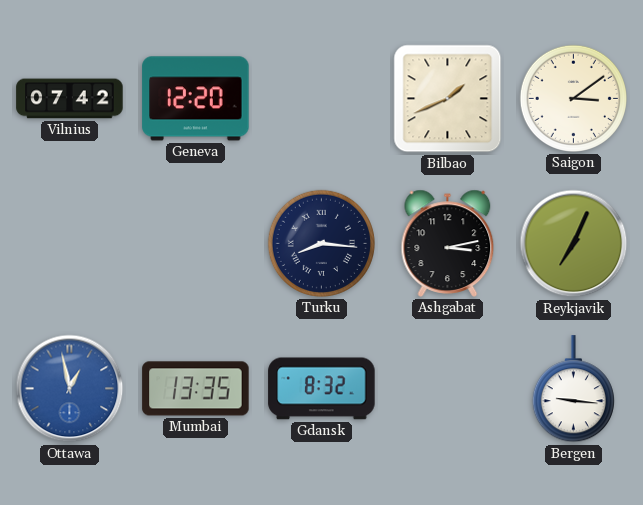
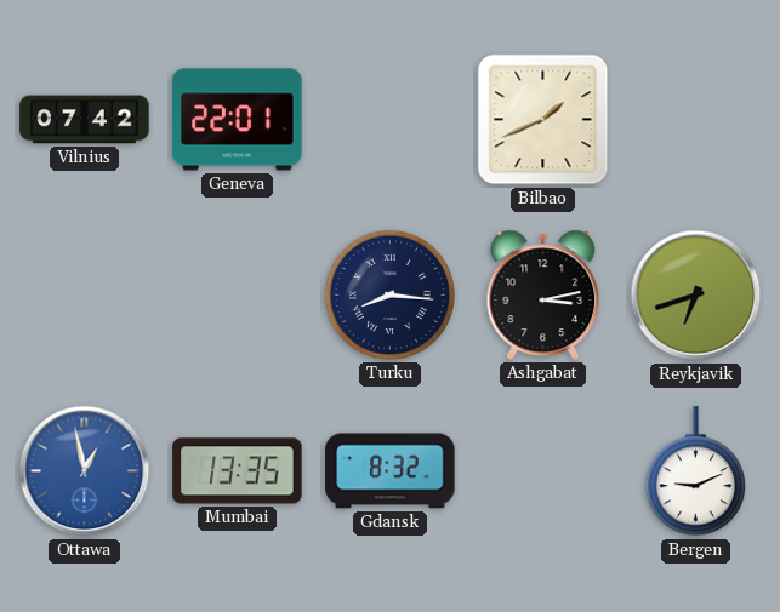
Geneva: 12:20 -> 22:01 (238, 120)
Saigon: 3:09 -> none (573, 98)
Reykjavik: 7:04 -> 6:42 (696, 296)
Bergen: 9:16 -> 9:11 (695, 471)
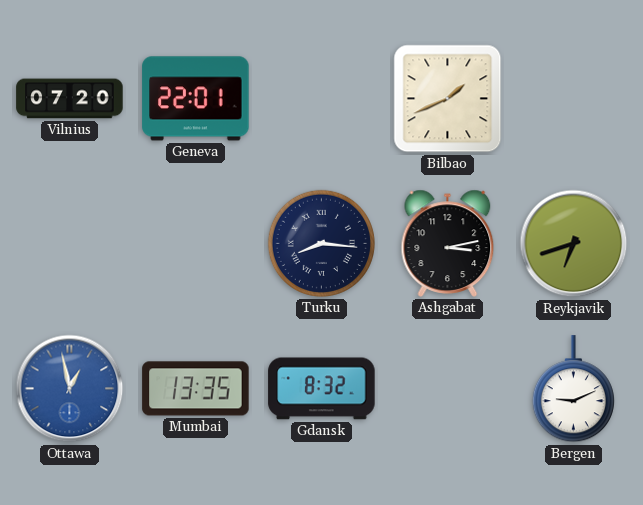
Vilnius: 07:42 -> 07:20 (70, 99)
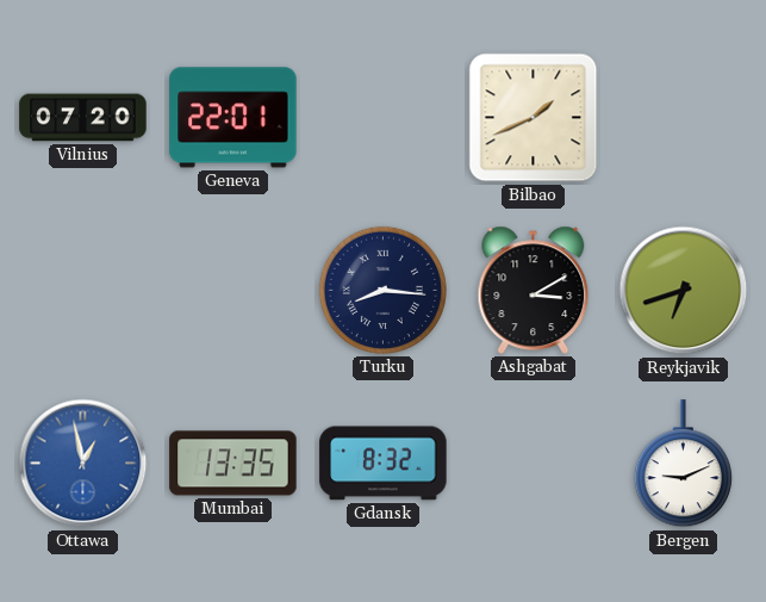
Ashgabat: 3:13 -> 3:10 (534, 290)
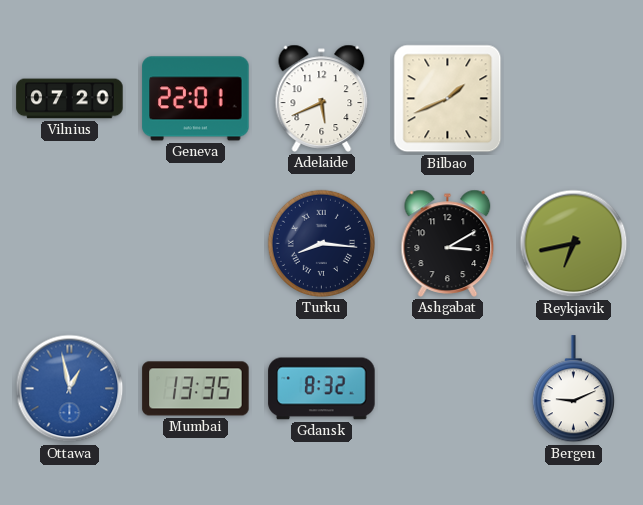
Adelaide: none -> 5:41 (322, 98)
Reykjavik: 6:42 -> 6:43 (574, 244)
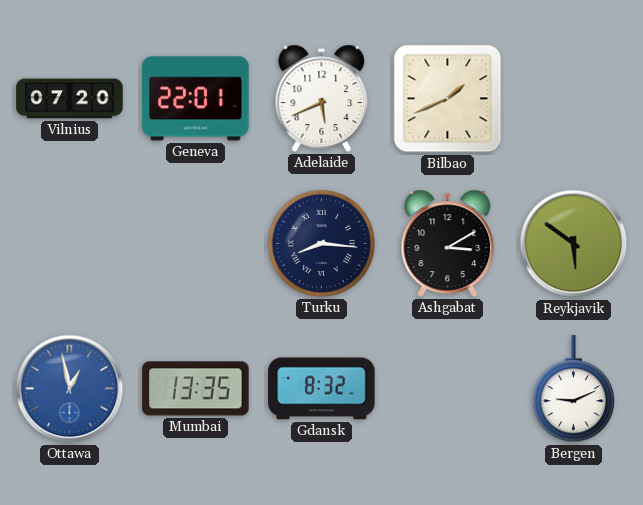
Reykjavik: 6:43 -> 5:51 (574, 244)
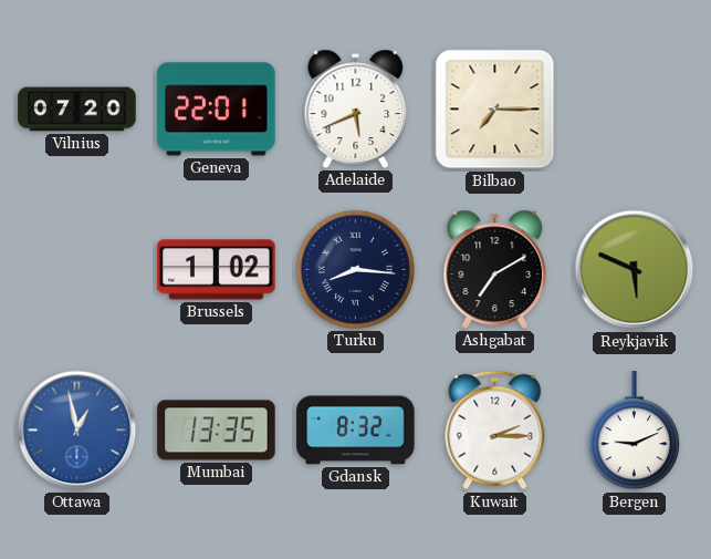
Bilbao: 1:41 -> 7:15 (495, 110)
Brussels: none -> 1:02 (217, 270)
Ashgabat: 3:10 -> 7:10 (495, 269)
Reykjavik: 5:51 -> 5:49 (635, 270)
Kuwait: none -> 2:15 (495, 431)
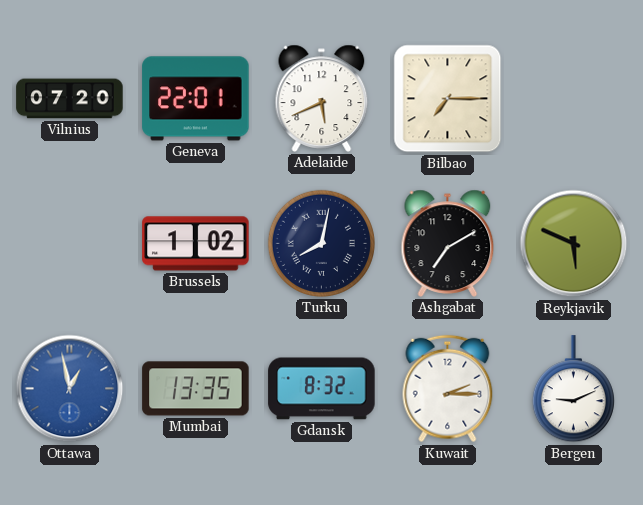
Turku: 8:16 -> 8:02 (321, 243)
